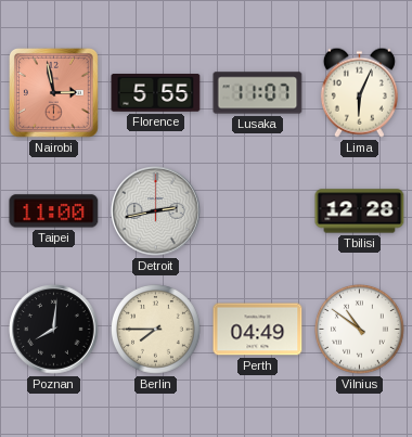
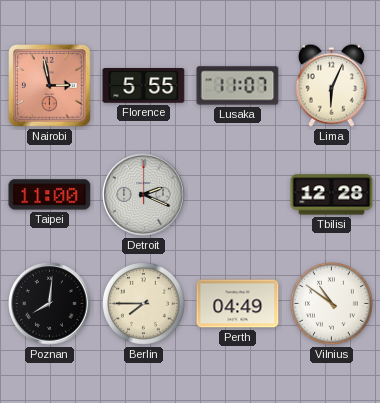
Detroit: 2:43 -> 2:19 (144, 195)
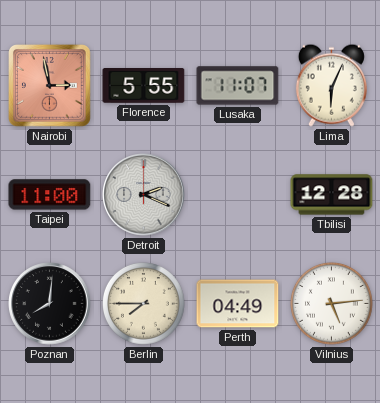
Vilnius: 10:51 -> 5:14 (332, 304)
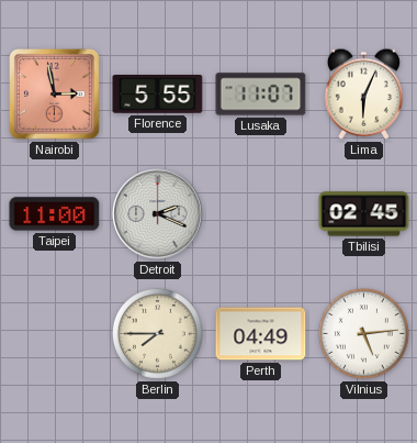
Tbilisi: 12:28 -> 02:45 (364, 214)
Poznan: 8:01 -> none (50, 304)
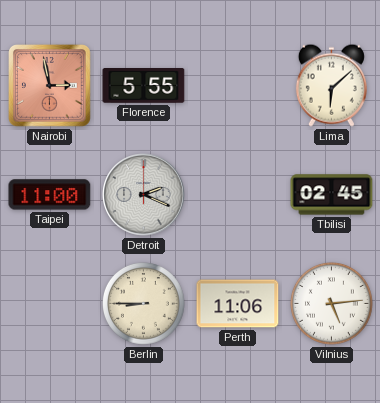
Lusaka: 11:07 -> none (261, 95)
Lima: 6:04 -> 6:08 (331, 85)
Berlin: 7:45 -> 8:45 (144, 304)
Perth: 04:49 -> 11:06 (238, 304)
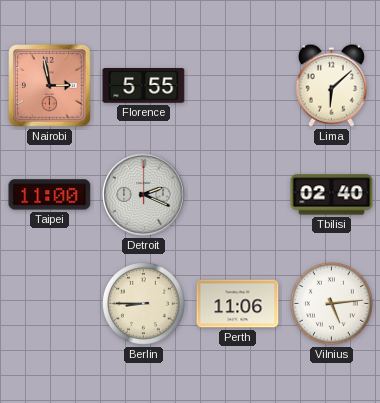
Tbilisi: 02:45 -> 02:40 (332, 195)
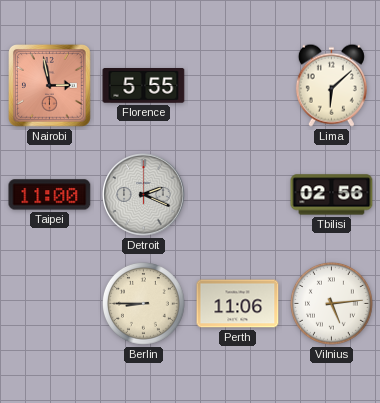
Tbilisi: 02:40 -> 02:56 (332, 195)
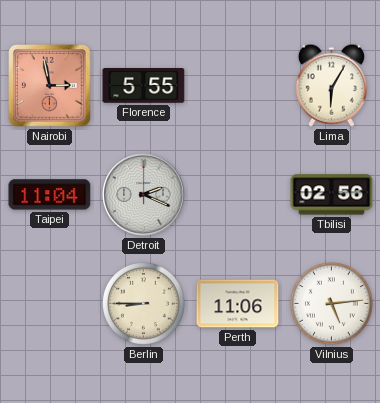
Lima: 6:08 -> 6:05 (331, 85)
Taipei: 11:00 -> 11:04 (50, 195)
